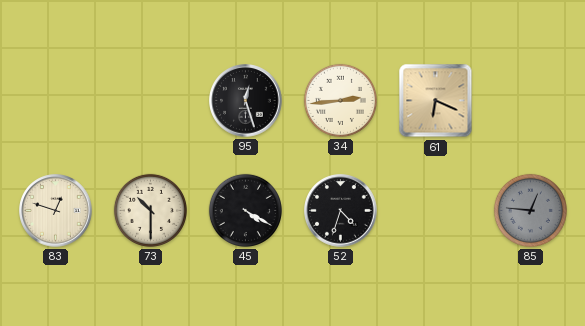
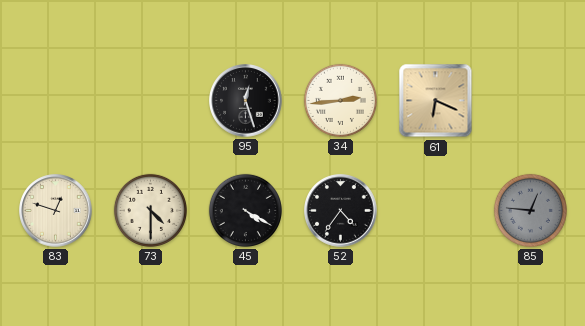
73: 10:30 -> 4:30 (150, 210)
52: 4:33 -> 4:36 (341, 211)
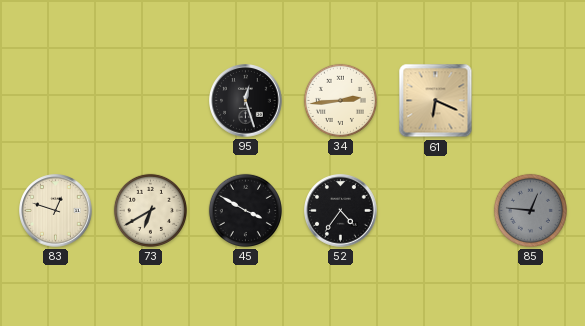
73: 4:30 -> 6:40 (150, 210)
45: 4:20 -> 3:50 (245, 210)
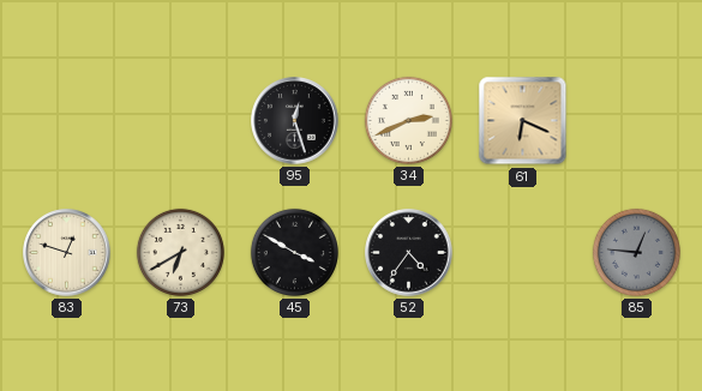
34: 2:44 -> 2:41 (408, 120)
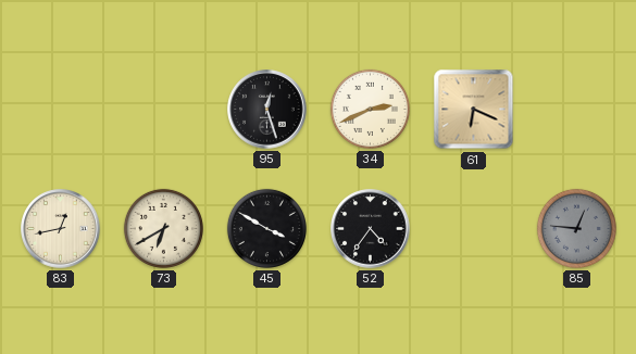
83: 12:48 -> 12:43 (61, 229)
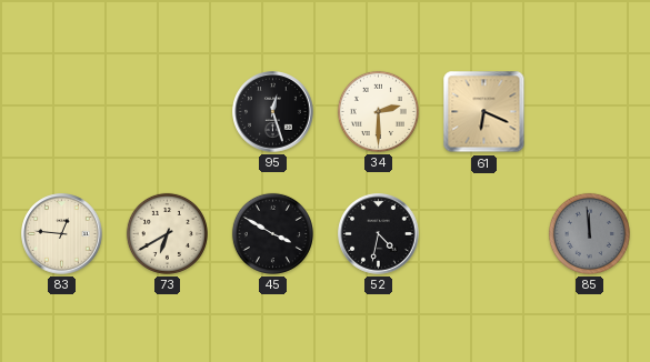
34: 2:41 -> 2:30 (378, 111)
83: 12:43 -> 12:46 (62, 234)
52: 4:36 -> 4:32 (379, 234)
85: 12:46 -> 11:59 (589, 233)
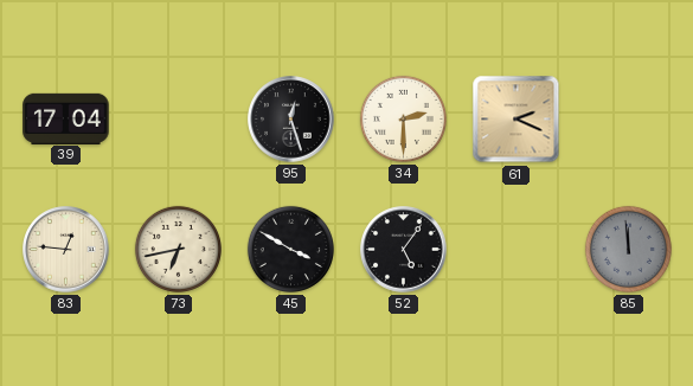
39: none -> 17:04 (66, 118)
61: 6:19 -> 2:19 (516, 120)
73: 6:40 -> 6:43 (178, 249)
52: 4:32 -> 5:06 (404, 250)
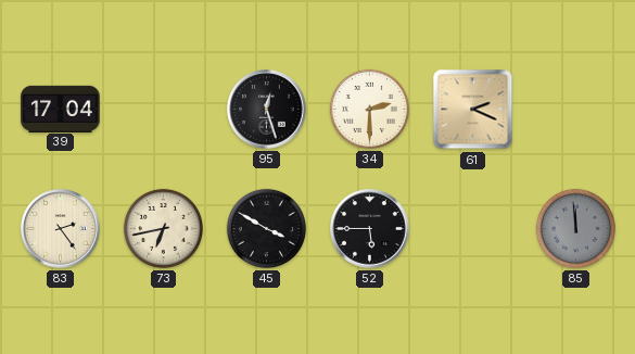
83: 12:46 -> 2:24 (61, 229)
52: 5:06 -> 5:45 (370, 229)
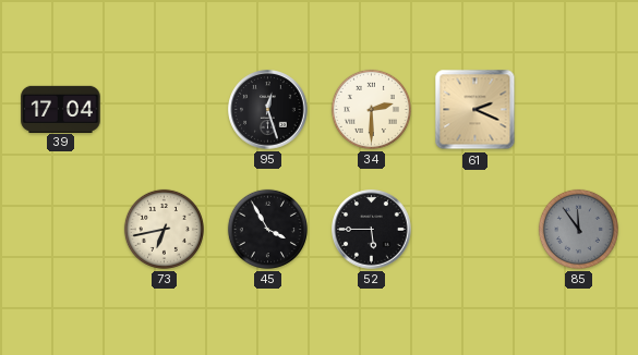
83: 2:24 -> none (61, 229)
45: 3:50 -> 3:55 (267, 229)
85: 11:59 -> 11:54 (578, 229)
